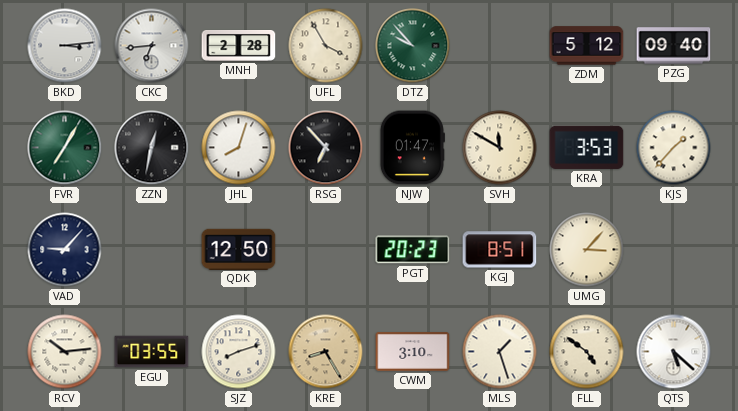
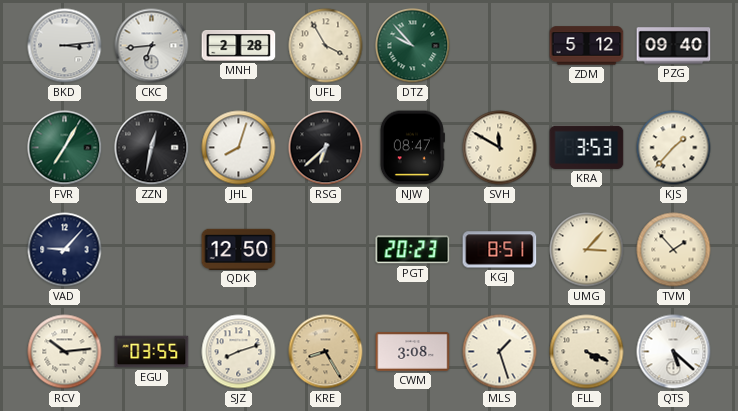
RSG: 6:53 -> 6:38 (326, 148)
NJW: 01:47 -> 08:47 (412, 148)
TVM: none -> 1:53 (674, 250)
CWM: 3:10 -> 3:08 (413, 352)
FLL: 4:51 -> 4:19 (587, 352)
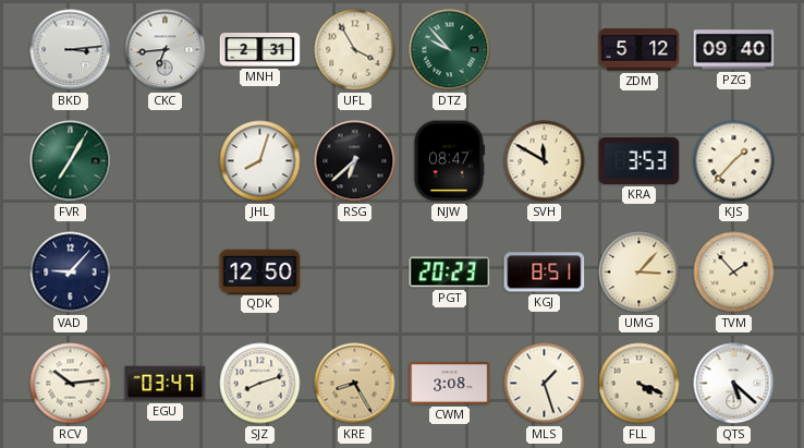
MNH: 2:28 -> 2:31 (260, 50)
ZZN: 12:32 -> none (152, 148)
EGU: 03:55 -> 03:47 (166, 384)
